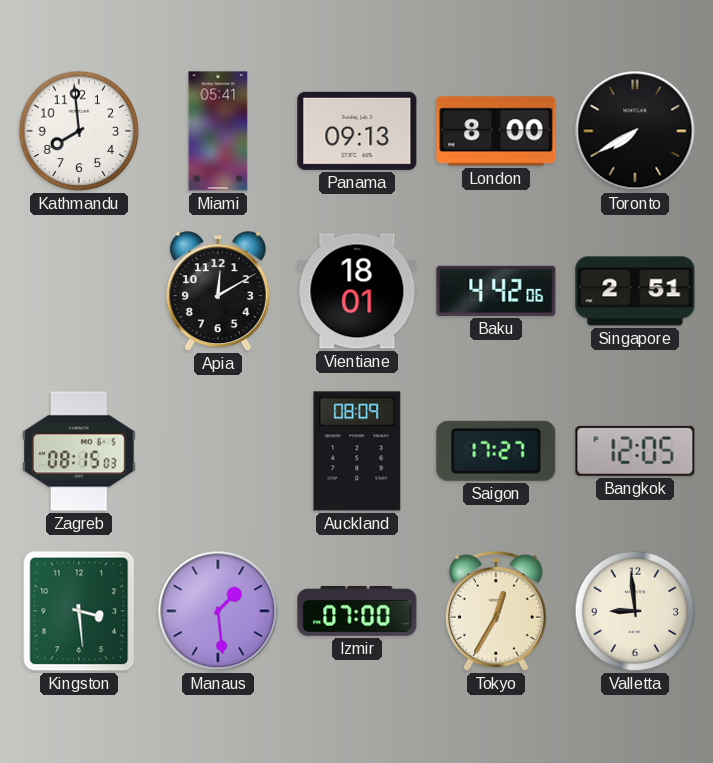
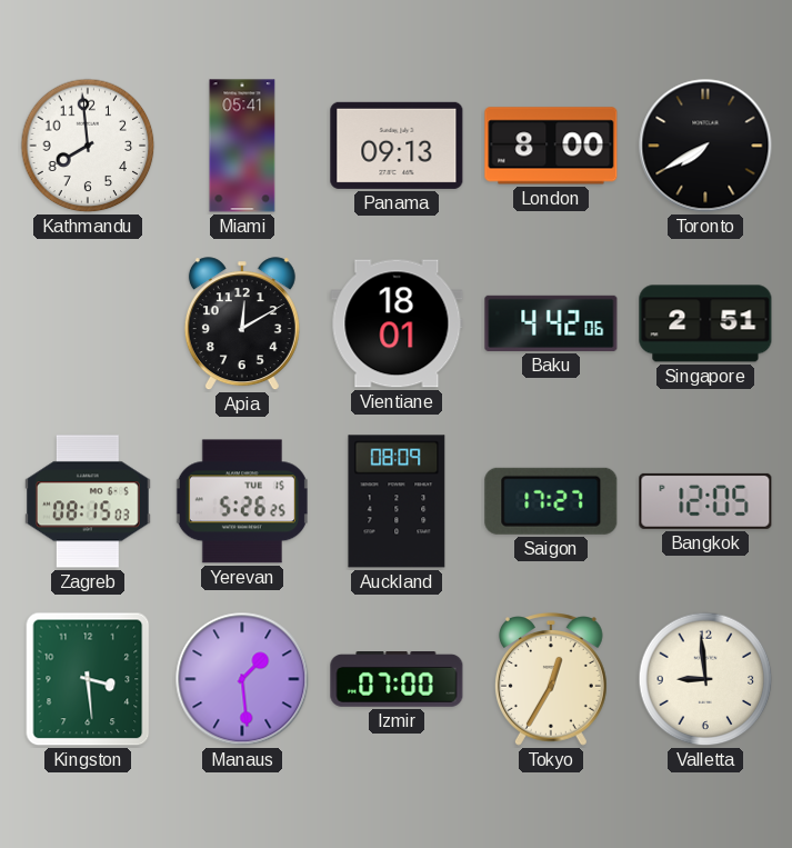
Yerevan: none -> 5:26 (242, 501)
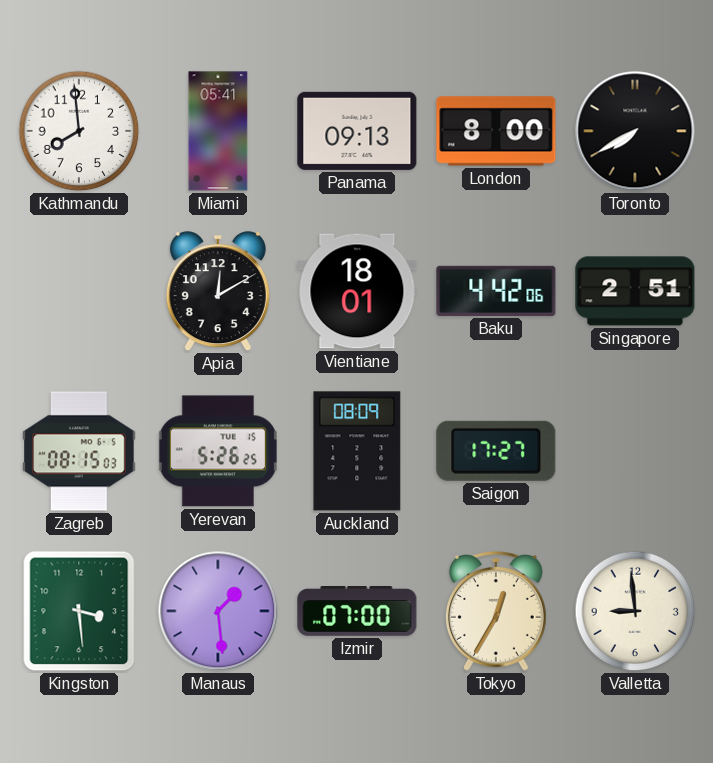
Bangkok: 12:05 -> none (705, 501)
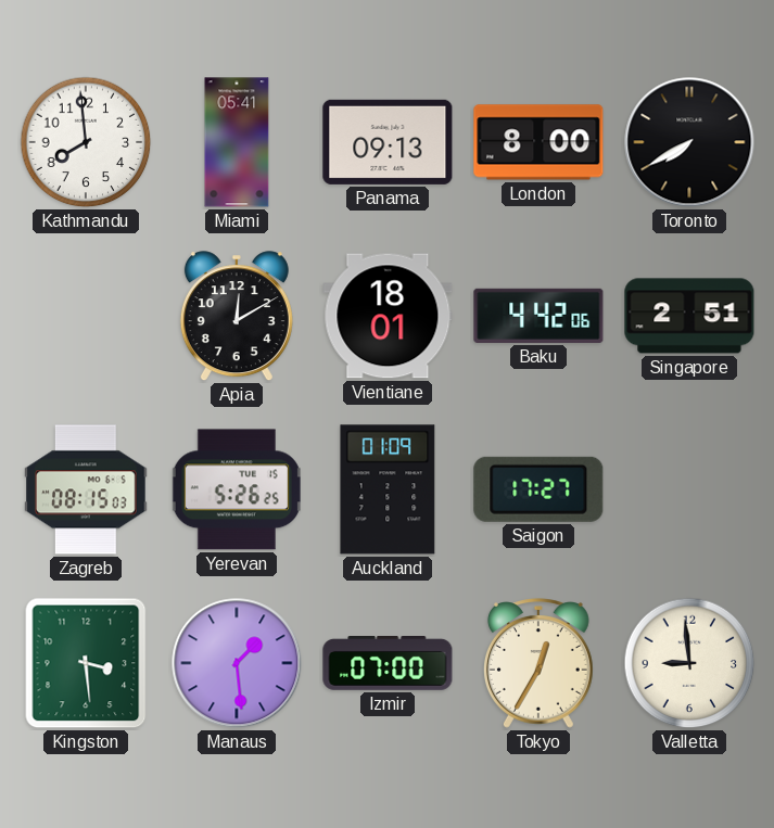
Auckland: 08:09 -> 01:09 (388, 489)
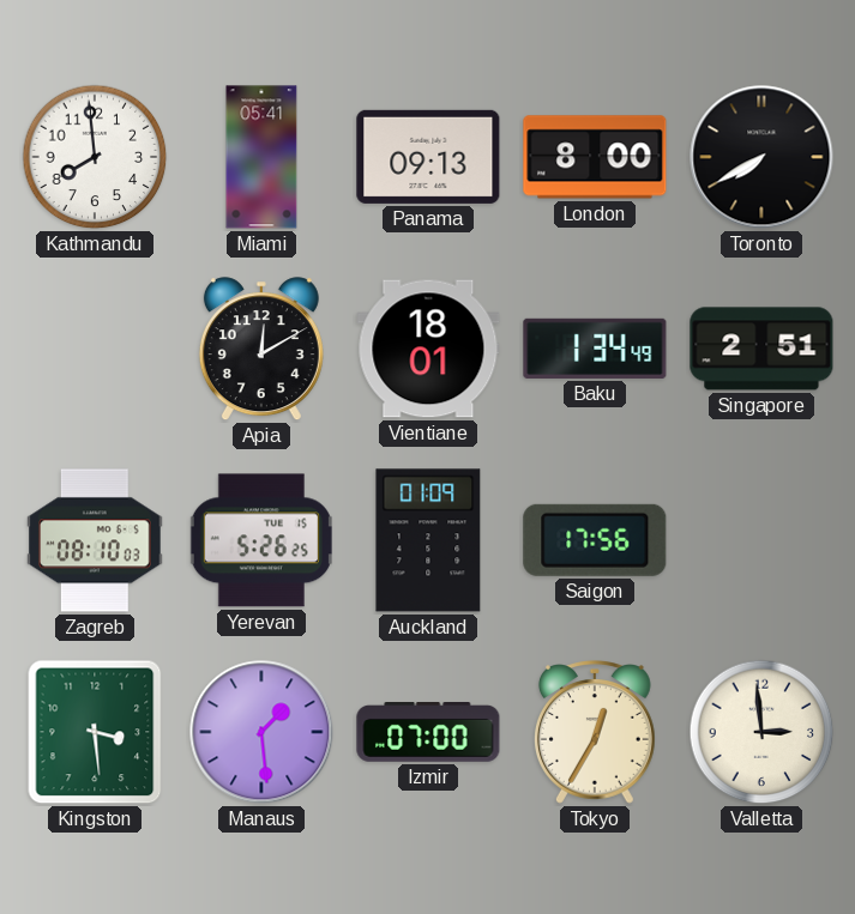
Baku: 4:42 -> 1:34 (595, 349)
Zagreb: 08:15 -> 08:10 (95, 540)
Saigon: 17:27 -> 17:56 (595, 540)
Valletta: 8:59 -> 2:59 (761, 732)
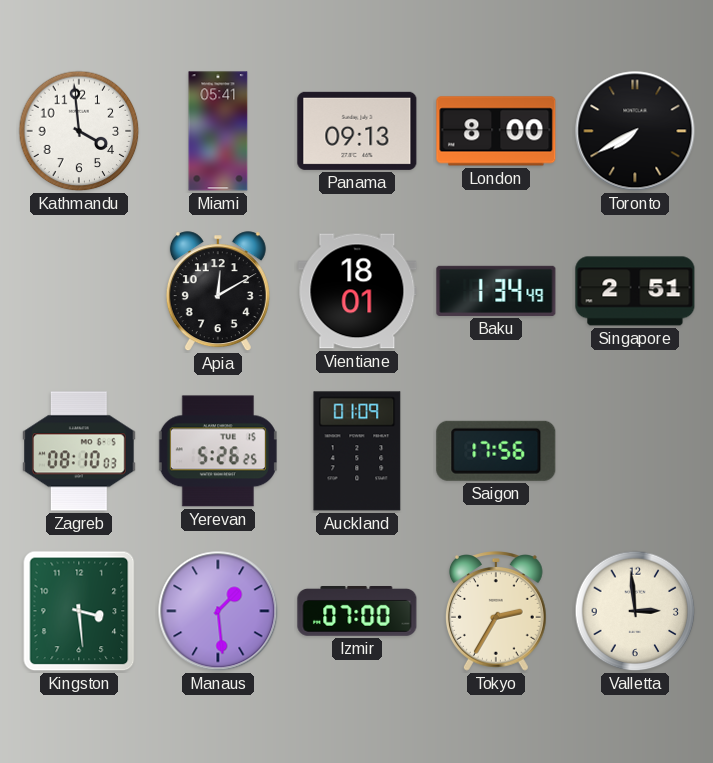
Kathmandu: 7:59 -> 3:59 (79, 131)
Tokyo: 12:35 -> 2:35 (496, 611)
